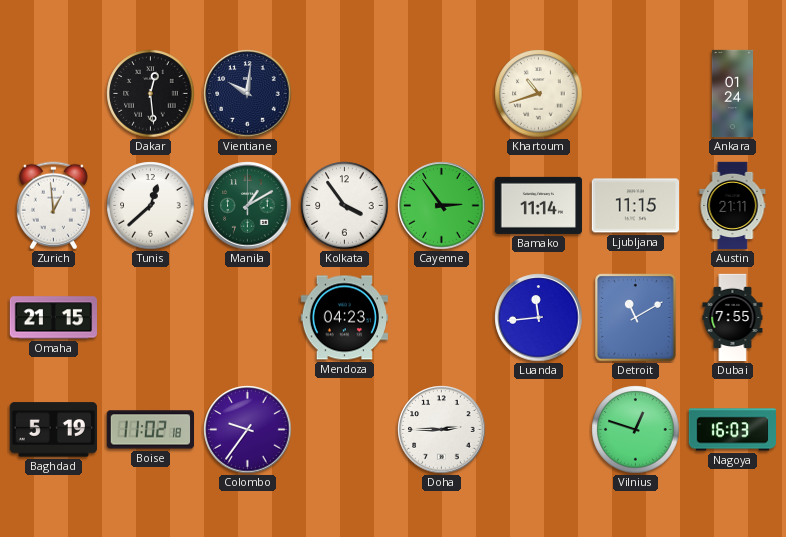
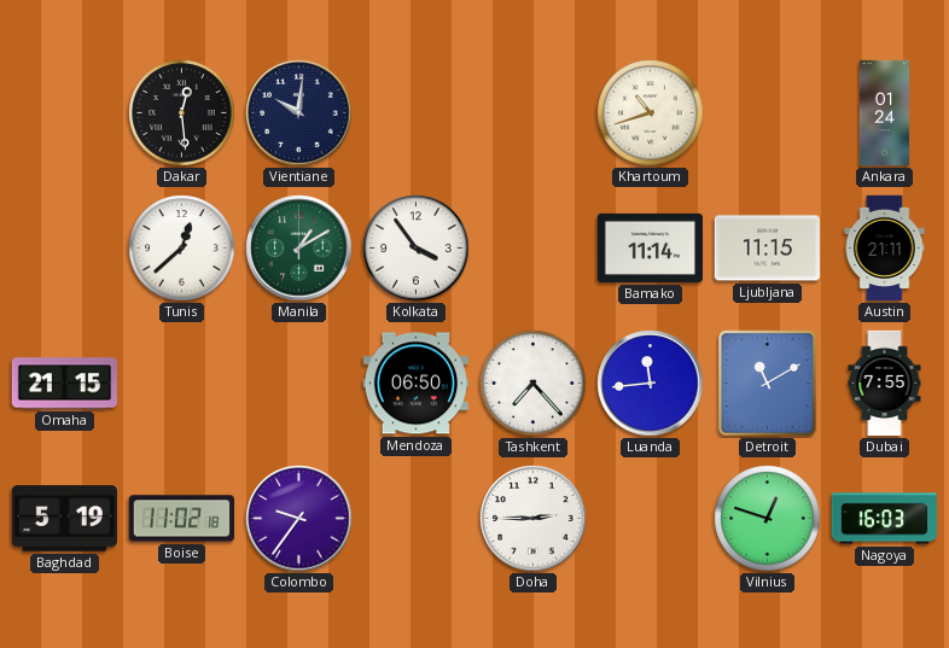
Zurich: 12:59 -> none (53, 206)
Cayenne: 2:54 -> none (442, 206)
Mendoza: 04:23 -> 06:50 (415, 384)
Tashkent: none -> 7:23 (534, 384)
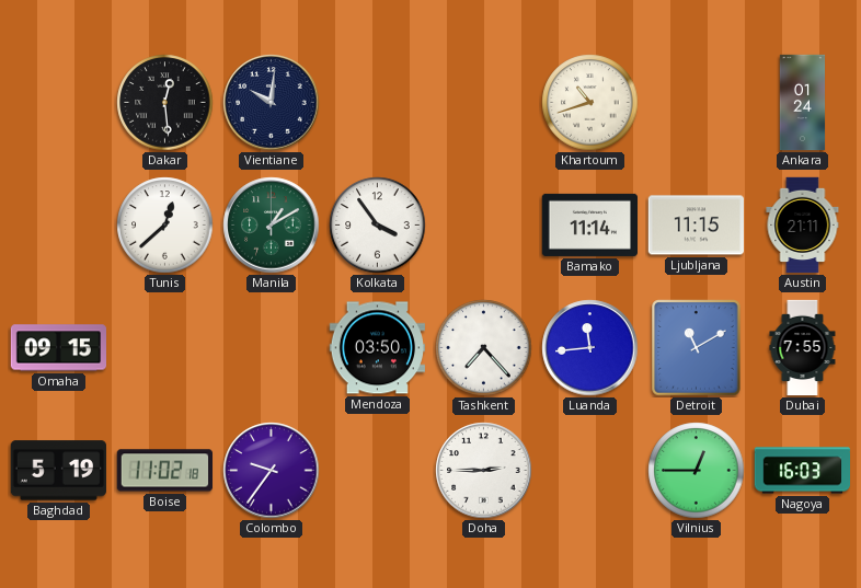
Omaha: 21:15 -> 09:15 (58, 348)
Mendoza: 06:50 -> 03:50 (377, 348)
Vilnius: 12:48 -> 12:45 (697, 471)
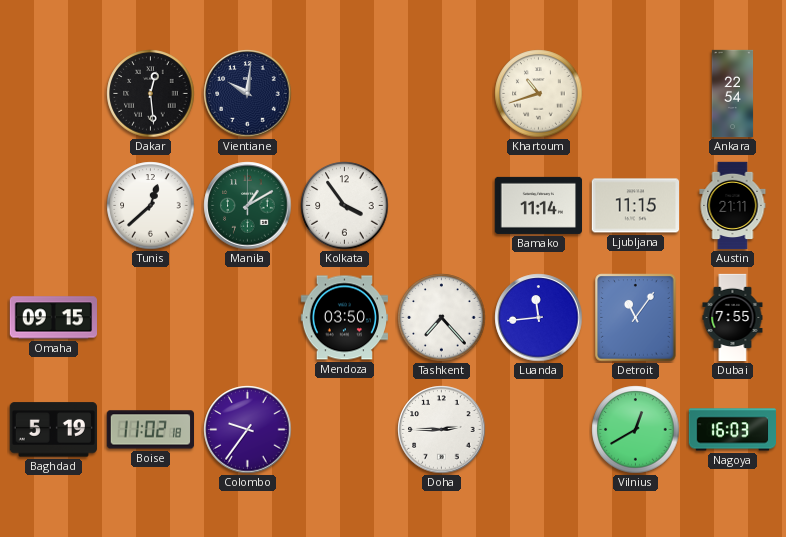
Ankara: 01:24 -> 22:54 (733, 94)
Detroit: 11:10 -> 11:06 (636, 318)
Vilnius: 12:45 -> 12:40 (636, 430)
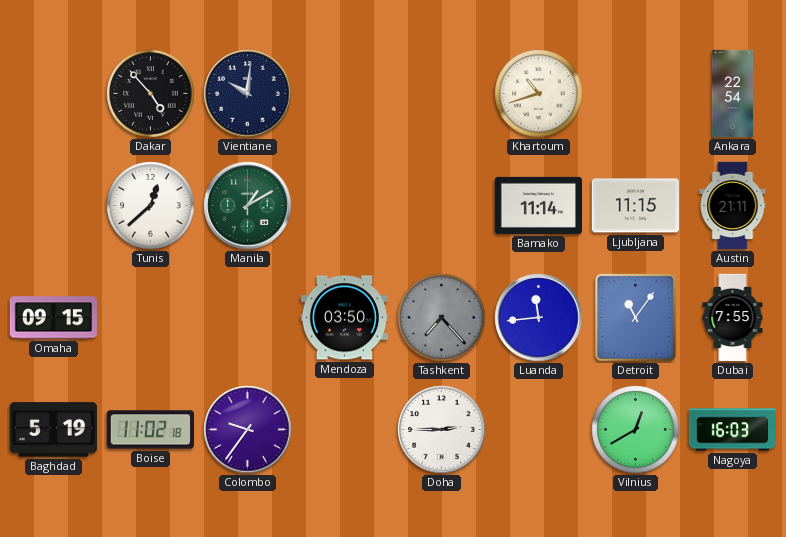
Dakar: 12:29 -> 4:53 (151, 94)
Kolkata: 3:54 -> none (345, 206)
Tashkent dial: white -> grey (442, 318)
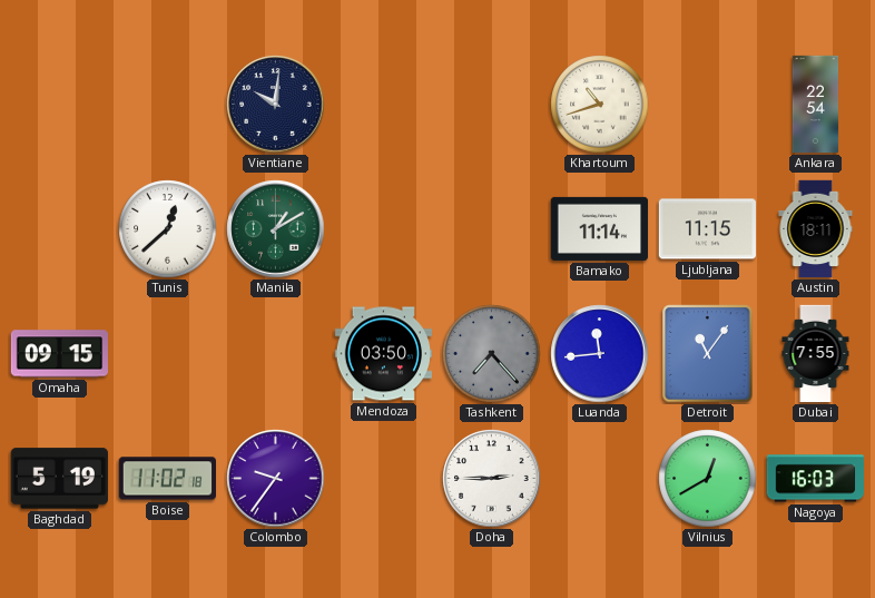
Dakar: 4:53 -> none (151, 94)
Austin: 21:11 -> 18:11 (816, 229)
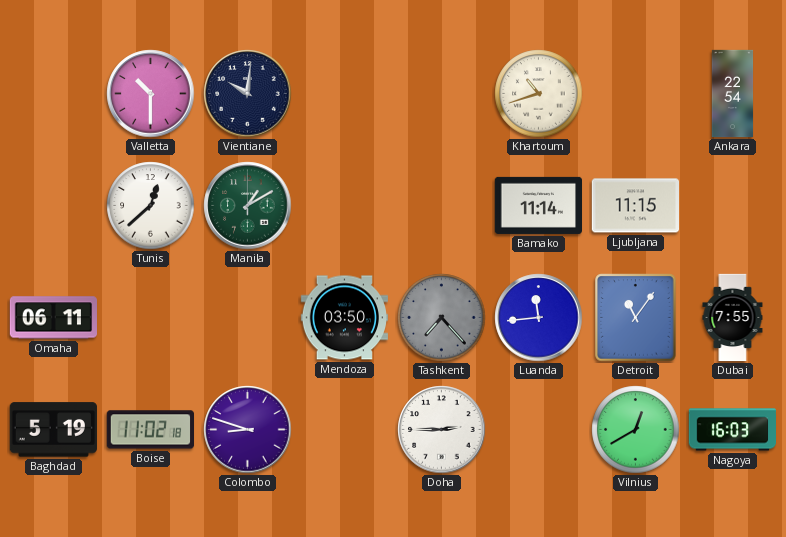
Valletta: none -> 10:30 (151, 94)
Austin: 18:11 -> none (816, 229)
Omaha: 09:15 -> 06:11 (53, 318)
Colombo: 9:36 -> 8:48 (248, 430)
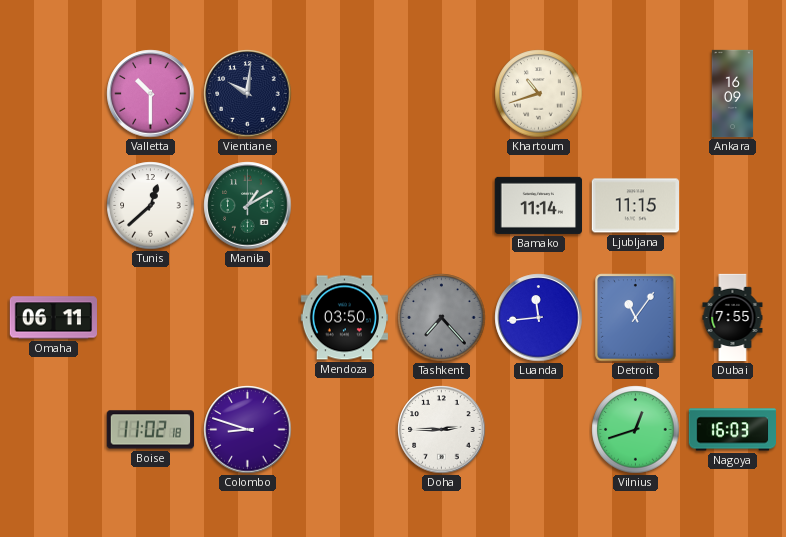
Ankara: 22:54 -> 16:09 (733, 94)
Baghdad: 5:19 -> none (53, 430)
Vilnius: 12:40 -> 12:42 (636, 430)
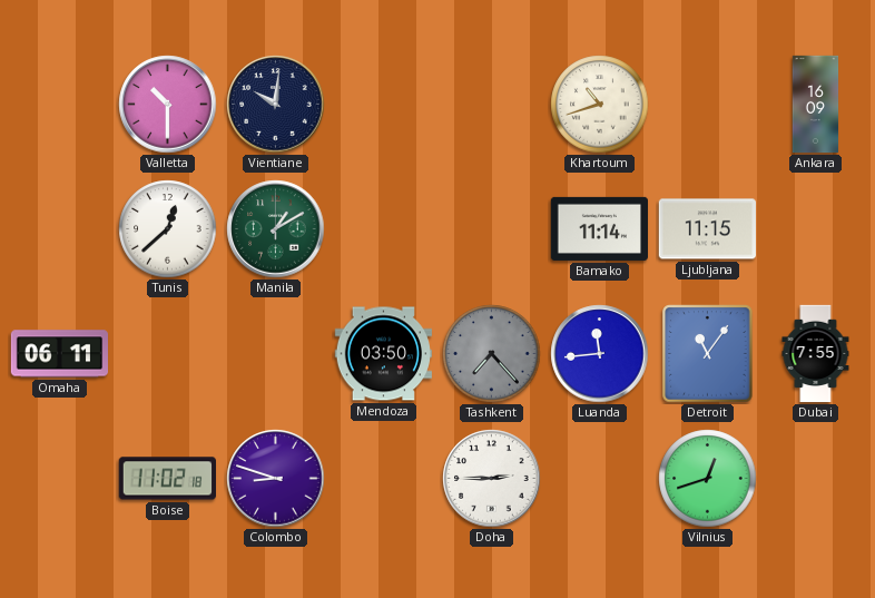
Nagoya: 16:03 -> none (732, 430)
